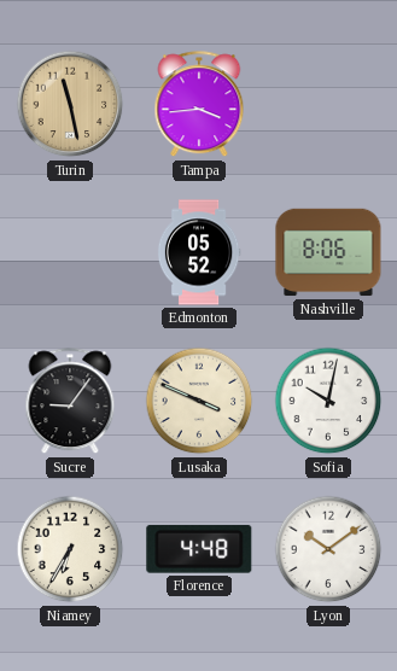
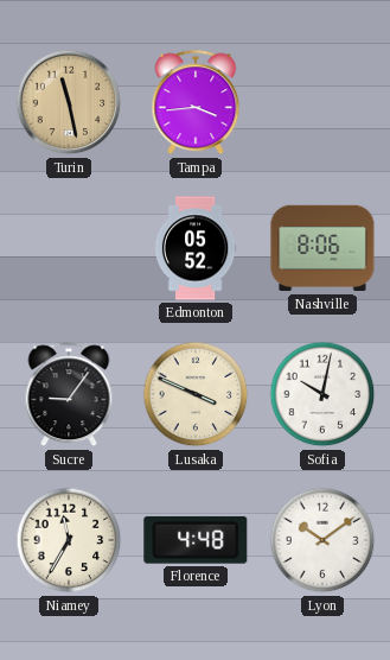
Niamey: 6:35 -> 11:35 (69, 540)
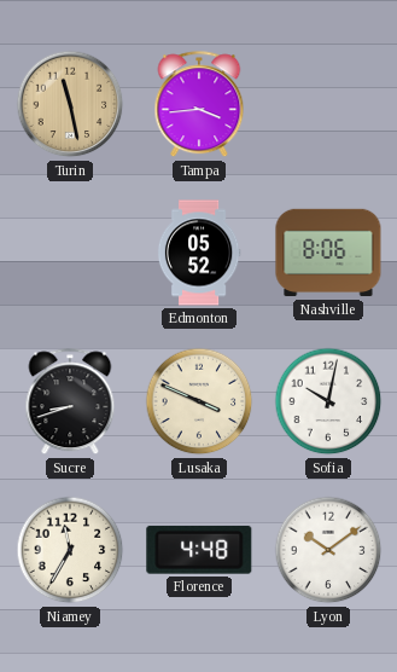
Sucre: 9:06 -> 8:42 (70, 402)
